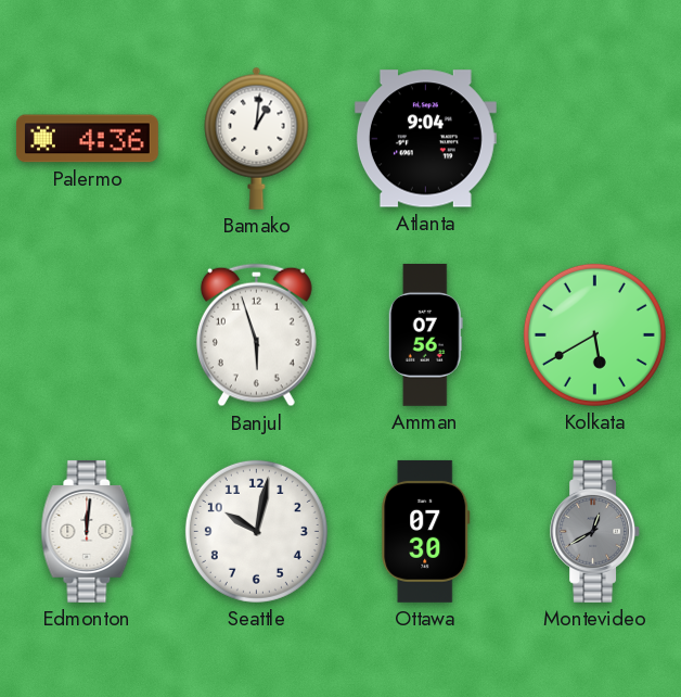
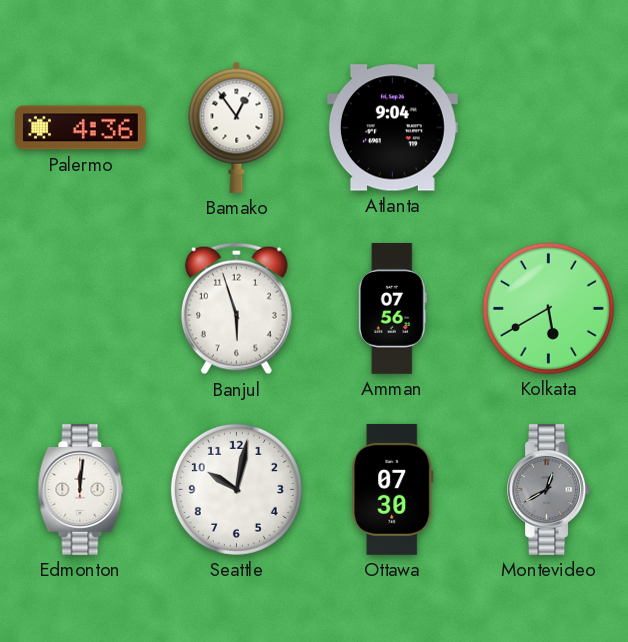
Bamako: 1:01 -> 12:54 (237, 127)
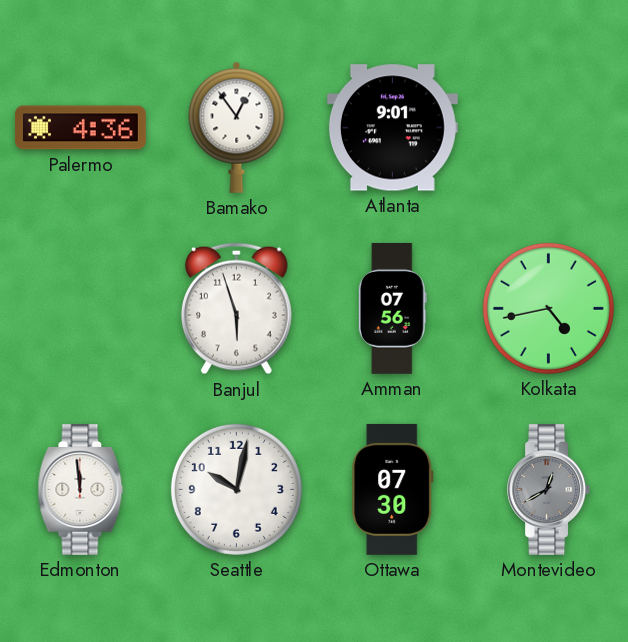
Atlanta: 9:04 -> 9:01 (392, 128)
Kolkata: 5:40 -> 4:43 (548, 308)
Edmonton: 12:01 -> 11:59 (81, 489)
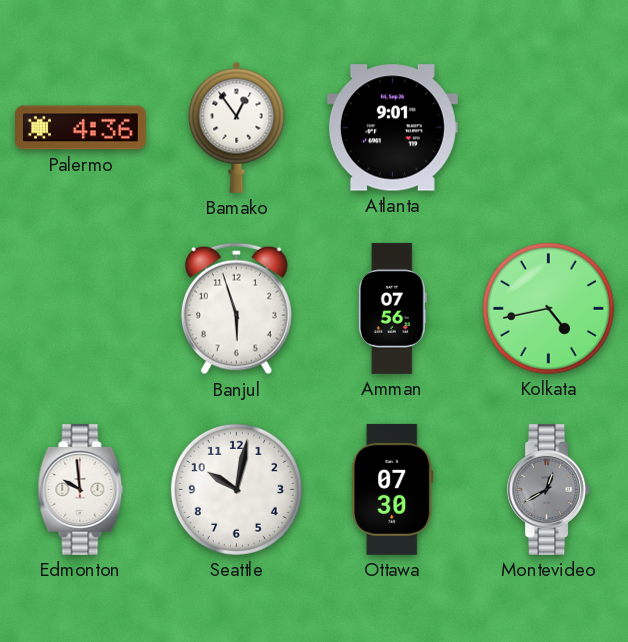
Edmonton: 11:59 -> 9:59 (81, 489)
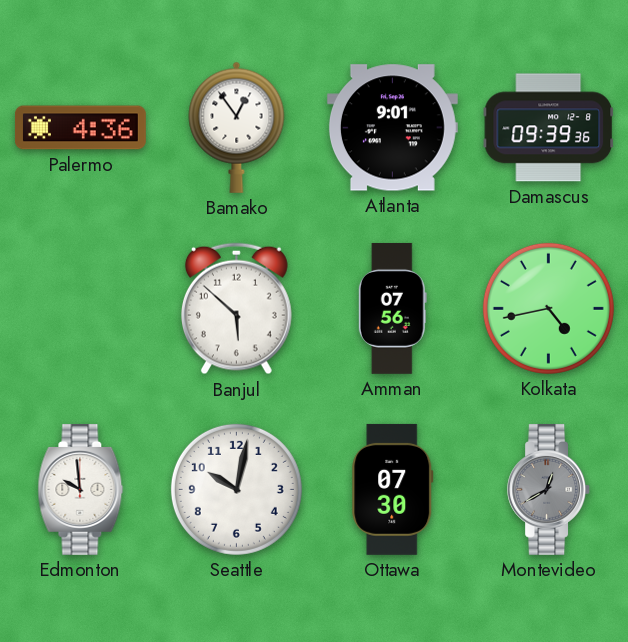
Damascus: none -> 09:39 (549, 128)
Banjul: 5:57 -> 5:52 (236, 309)
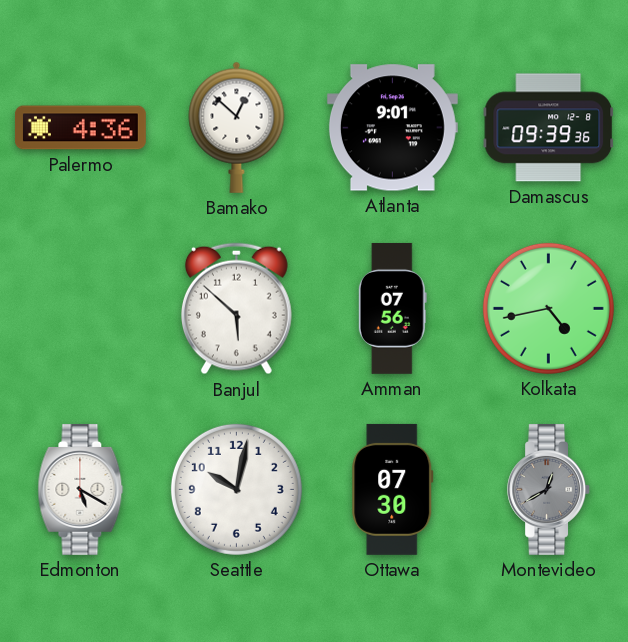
Bamako: 12:54 -> 12:52 (237, 127)
Edmonton: 9:59 -> 5:20 (81, 489)
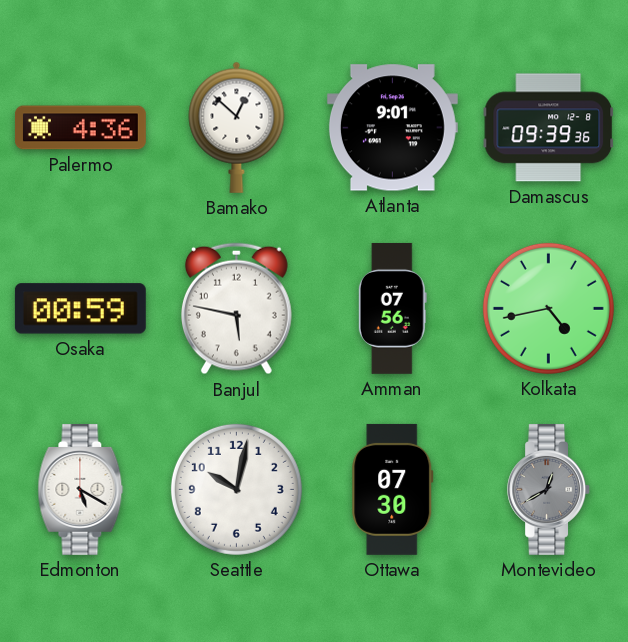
Osaka: none -> 00:59 (80, 309)
Banjul: 5:52 -> 5:47 (236, 309)
